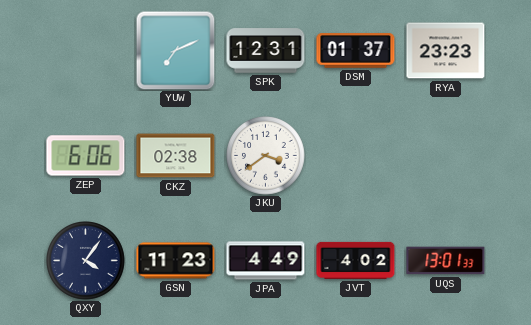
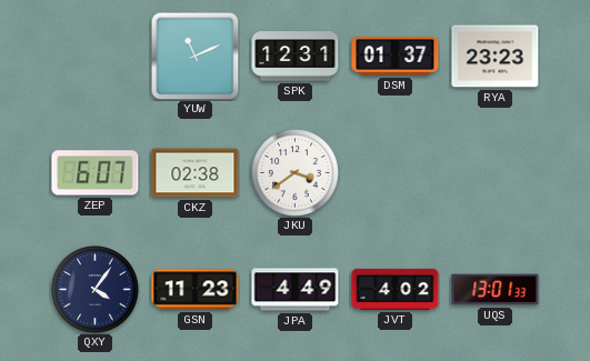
YUW: 7:11 -> 11:11 (194, 56)
ZEP: 6:06 -> 6:07 (96, 173)
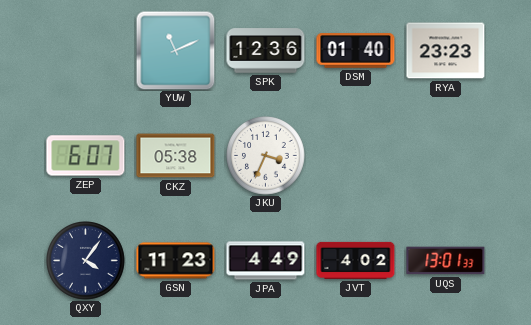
SPK: 12:31 -> 12:36 (266, 51)
DSM: 01:37 -> 01:40 (356, 51)
CKZ: 02:38 -> 05:38 (176, 156)
JKU: 3:39 -> 3:34 (266, 156)
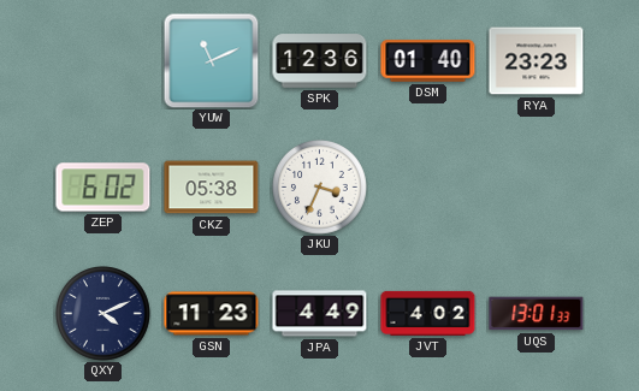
ZEP: 6:07 -> 6:02 (103, 188)
QXY: 4:06 -> 4:11 (103, 314)
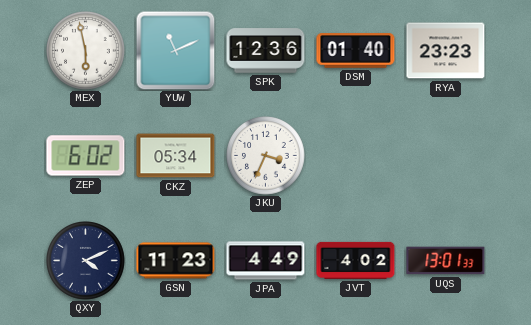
MEX: none -> 5:58 (86, 51)
CKZ: 05:38 -> 05:34 (176, 156)
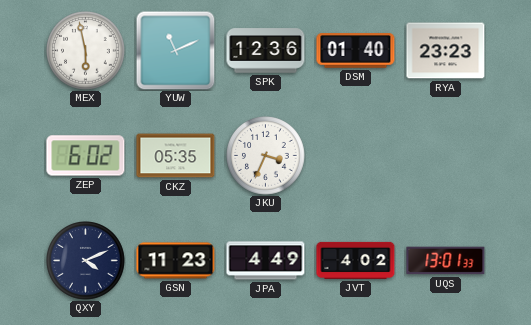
CKZ: 05:34 -> 05:35 (176, 156)
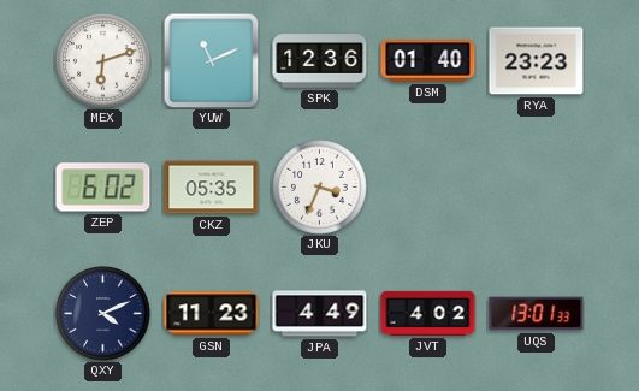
MEX: 5:58 -> 6:12 (103, 61)
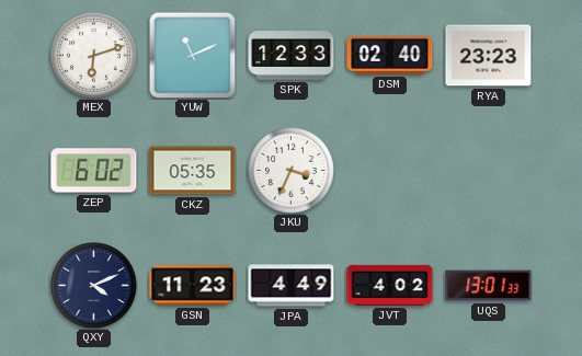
SPK: 12:36 -> 12:33 (292, 56)
DSM: 01:40 -> 02:40 (390, 56)
